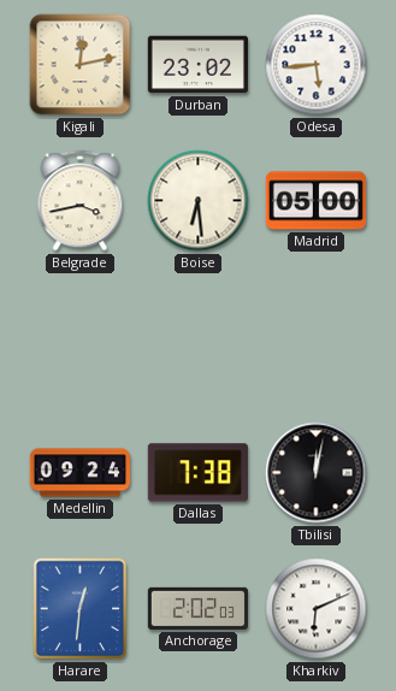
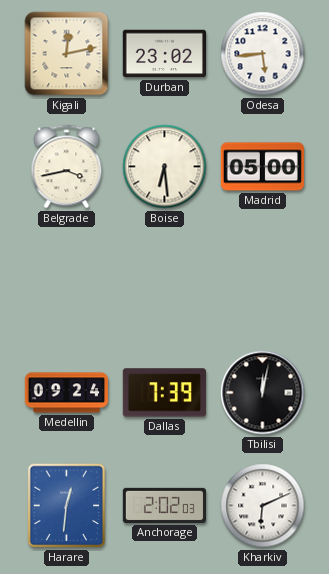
Dallas: 7:38 -> 7:39 (164, 393)
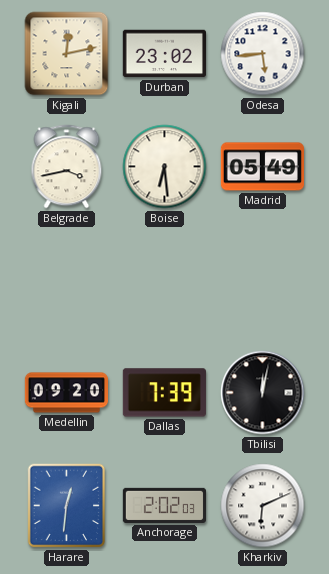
Madrid: 05:00 -> 05:49 (262, 167)
Medellin: 09:24 -> 09:20 (66, 393)
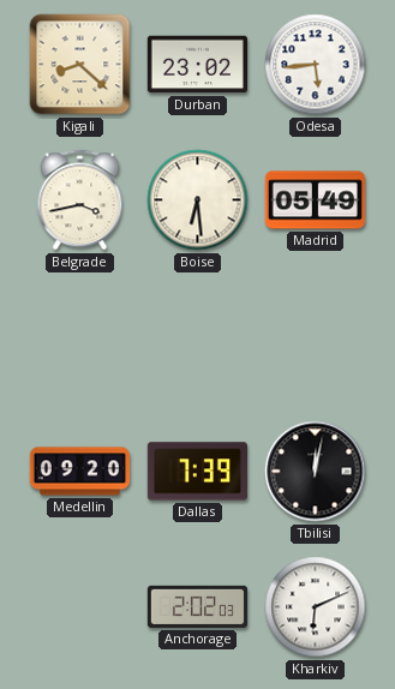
Kigali: 12:13 -> 8:22 (80, 65)
Harare: 12:31 -> none (67, 506)
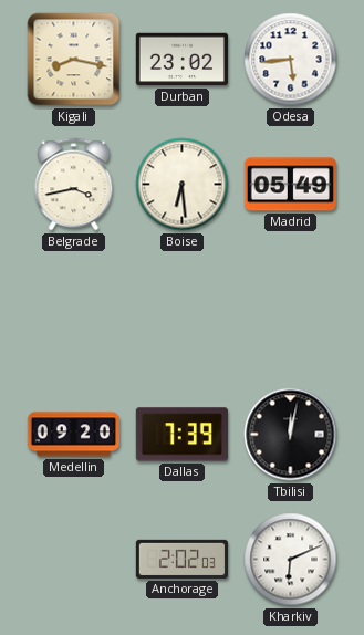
Kigali: 8:22 -> 8:17 (74, 60)
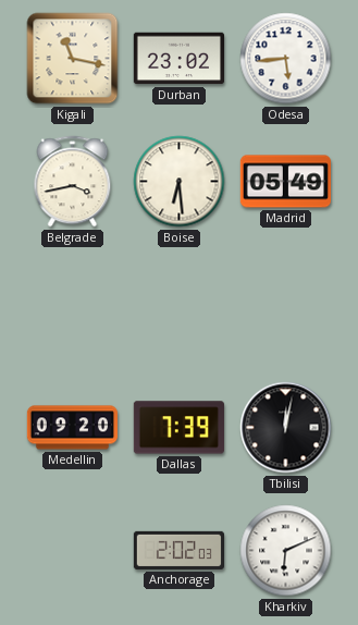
Kigali: 8:17 -> 11:17 (73, 59)
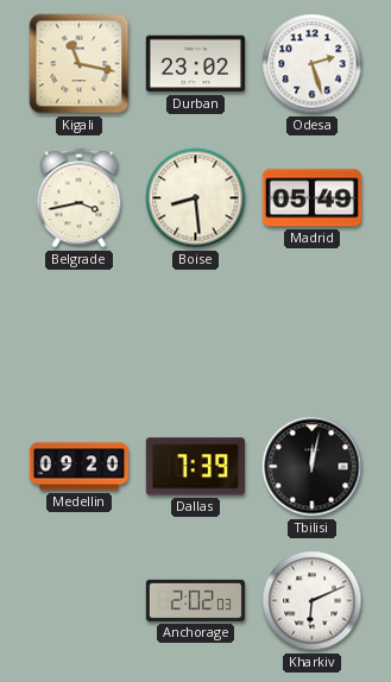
Odesa: 5:44 -> 2:27 (313, 64)
Boise: 6:29 -> 8:29 (196, 198)
